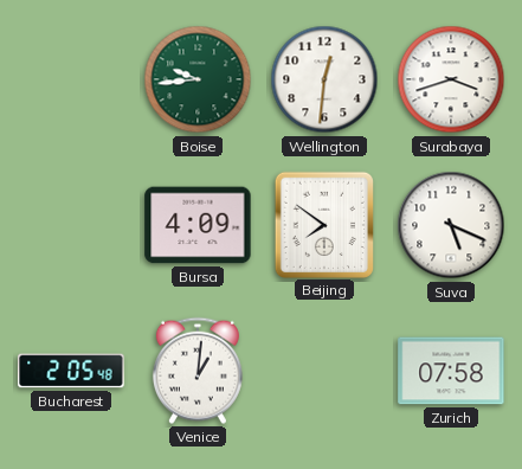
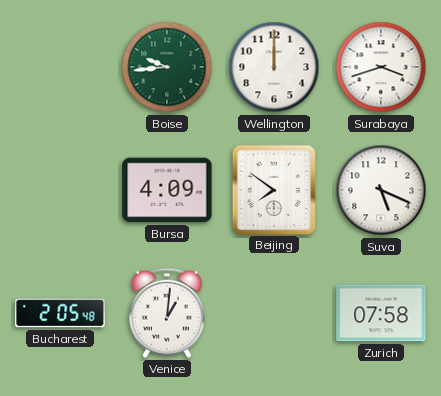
Wellington: 12:31 -> 12:00 (274, 67)
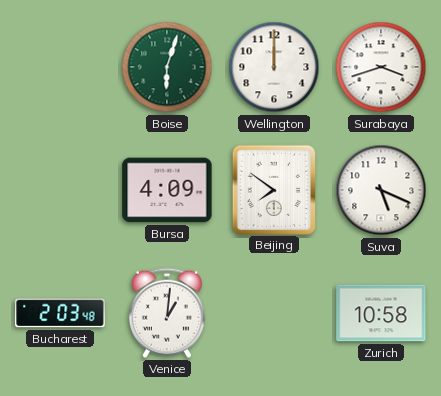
Boise: 9:44 -> 6:03 (167, 67)
Bucharest: 2:05 -> 2:03 (60, 313)
Zurich: 07:58 -> 10:58 (381, 313)
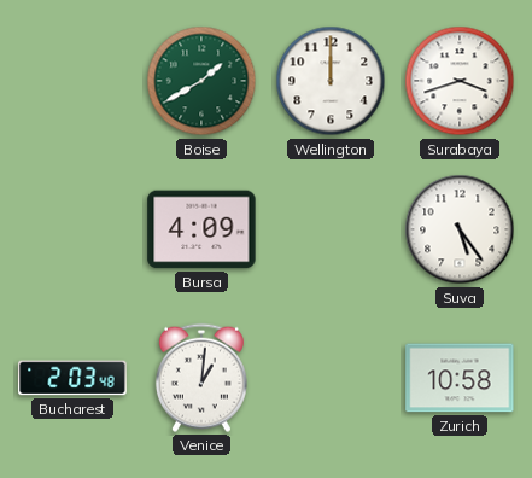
Boise: 6:03 -> 1:40 (201, 81)
Beijing: 7:51 -> none (273, 189)
Suva: 5:19 -> 5:24 (460, 229)
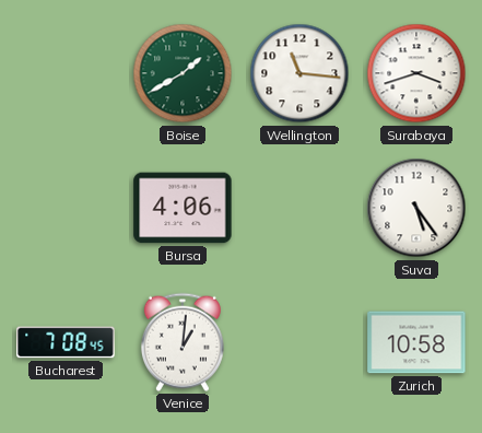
Wellington: 12:00 -> 11:16 (299, 73)
Bursa: 4:09 -> 4:06 (183, 208)
Bucharest: 2:03 -> 7:08 (66, 342)
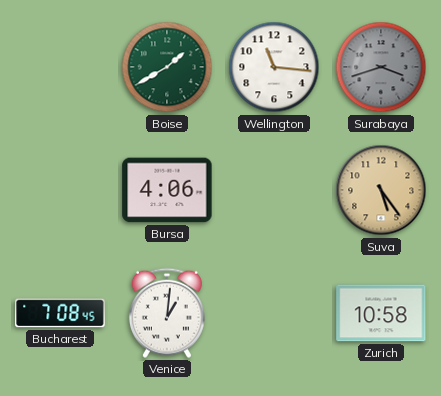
Surabaya dial: white -> grey (381, 67)
Suva dial: white -> champagne (381, 190)
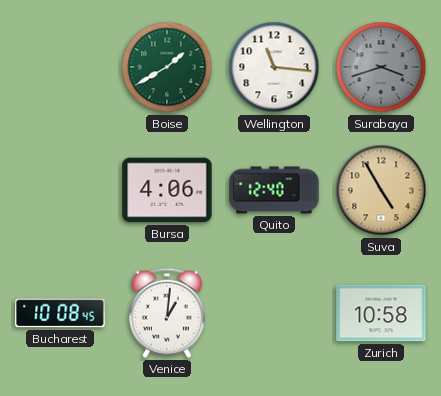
Quito: none -> 12:40 (274, 190)
Suva: 5:24 -> 4:55 (381, 190)
Bucharest: 7:08 -> 10:08 (60, 313)
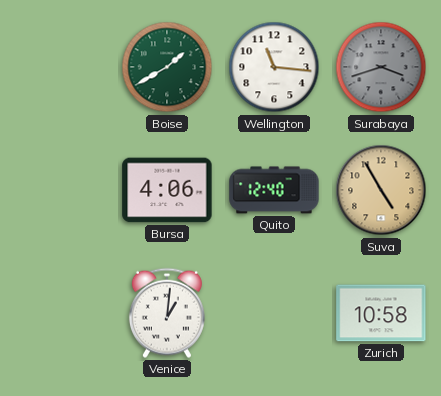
Bucharest: 10:08 -> none (60, 313)
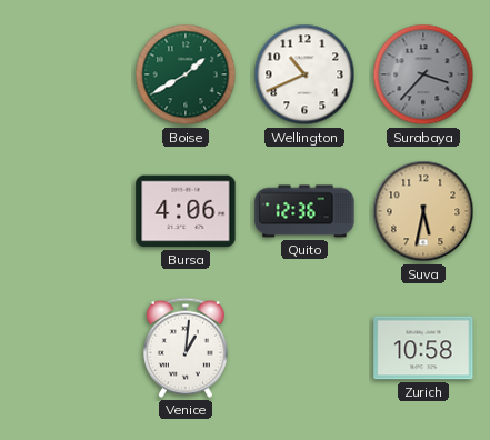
Wellington: 11:16 -> 10:41 (304, 74)
Surabaya: 3:42 -> 3:37 (423, 74)
Quito: 12:40 -> 12:36 (304, 211)
Suva: 4:55 -> 5:32 (423, 211)
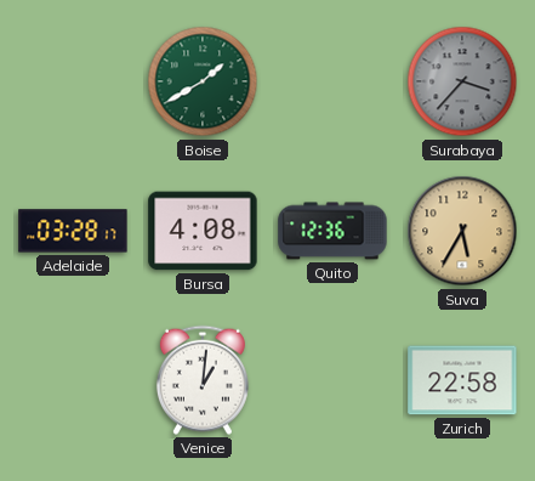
Wellington: 10:41 -> none (304, 74)
Adelaide: none -> 03:28 (73, 231)
Bursa: 4:06 -> 4:08 (203, 231)
Suva: 5:32 -> 5:35 (462, 231)
Zurich: 10:58 -> 22:58 (462, 380)
